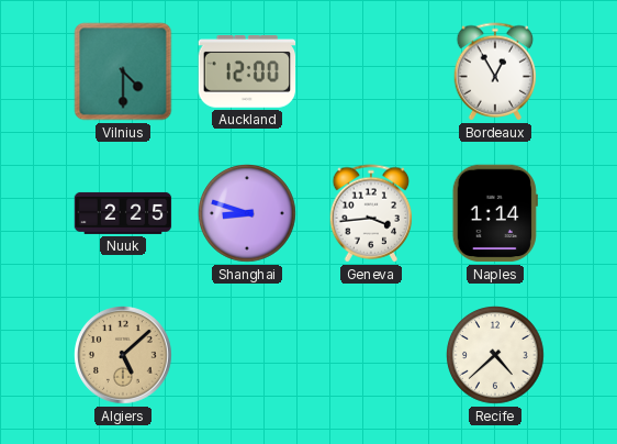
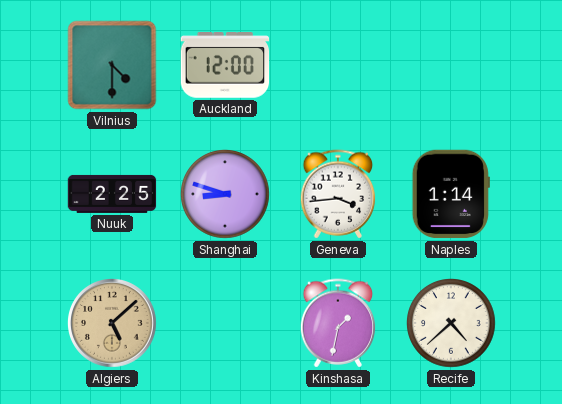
Bordeaux: 12:55 -> none (495, 71)
Kinshasa: none -> 1:32 (338, 323)
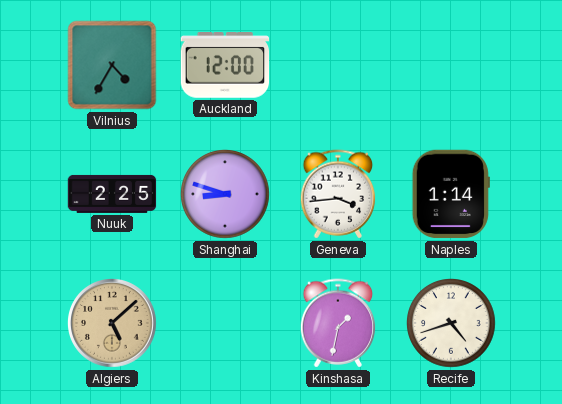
Vilnius: 4:30 -> 4:35 (112, 65)
Recife: 4:38 -> 4:42 (452, 324)
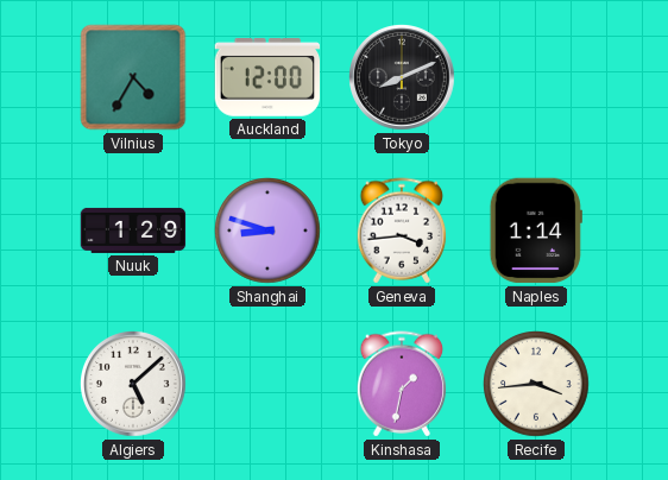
Tokyo: none -> 8:11 (403, 78)
Nuuk: 2:25 -> 1:29 (133, 230)
Algiers dial: champagne -> white (134, 385)
Recife: 4:42 -> 3:44 (537, 385)
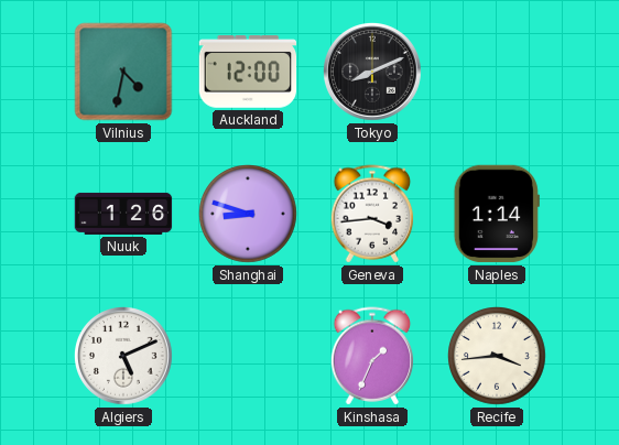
Vilnius: 4:35 -> 4:32 (123, 72)
Nuuk: 1:29 -> 1:26 (123, 214)
Algiers: 5:08 -> 5:11 (124, 357)
Kinshasa: 1:32 -> 1:34 (372, 356)
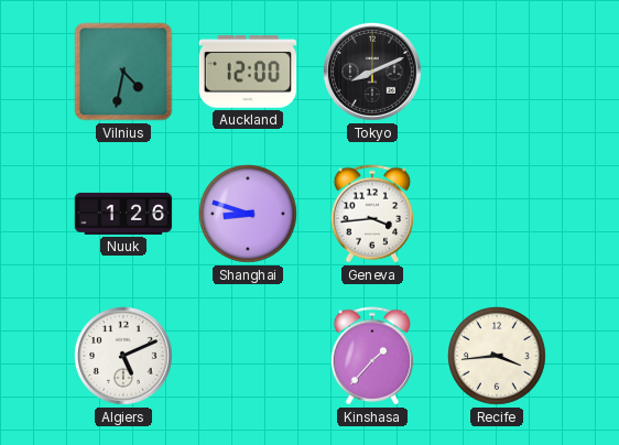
Naples: 1:14 -> none (497, 214)
Kinshasa: 1:34 -> 1:37 (372, 356)
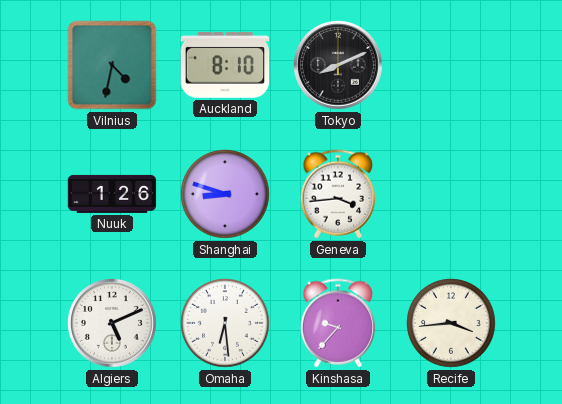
Auckland: 12:00 -> 8:10 (225, 65)
Omaha: none -> 6:29 (226, 324)
Kinshasa: 1:37 -> 9:37 (338, 323)
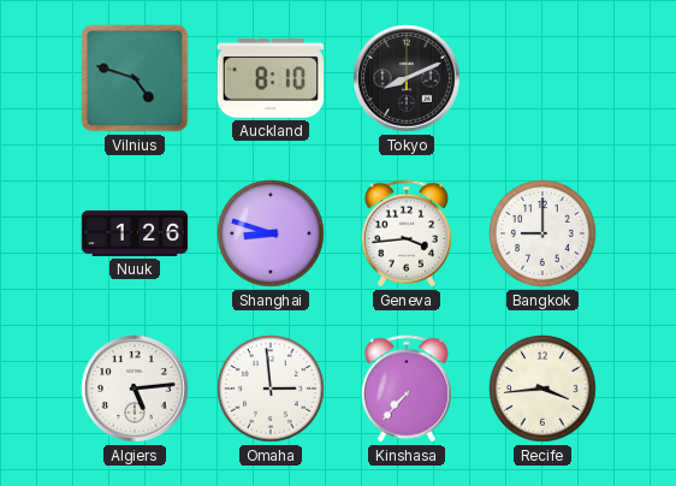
Vilnius: 4:32 -> 4:48 (135, 78)
Bangkok: none -> 9:00 (544, 235)
Algiers: 5:11 -> 5:14 (136, 390)
Omaha: 6:29 -> 2:59 (272, 390)
Kinshasa: 9:37 -> 7:37 (407, 389)
